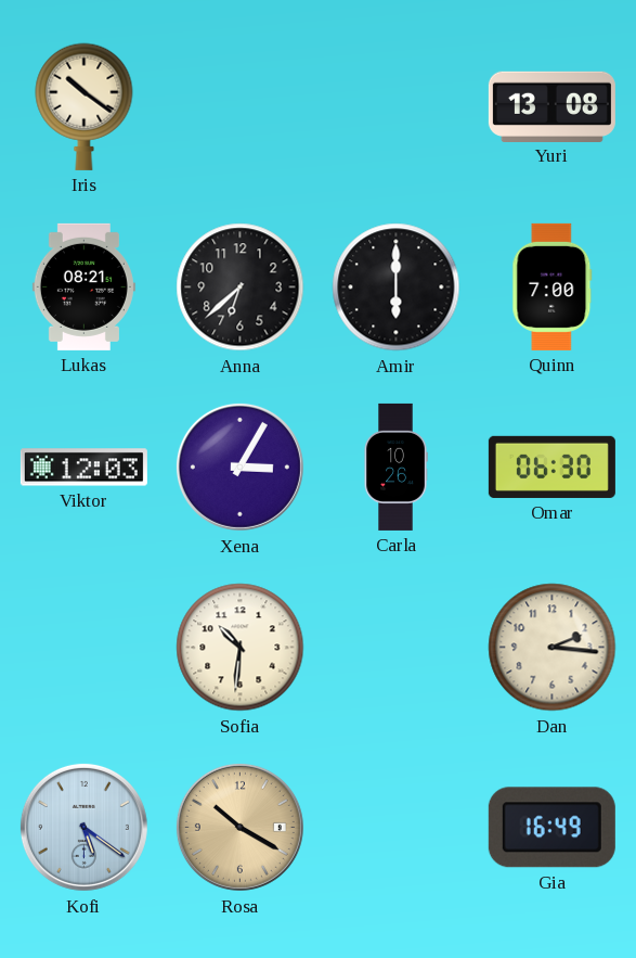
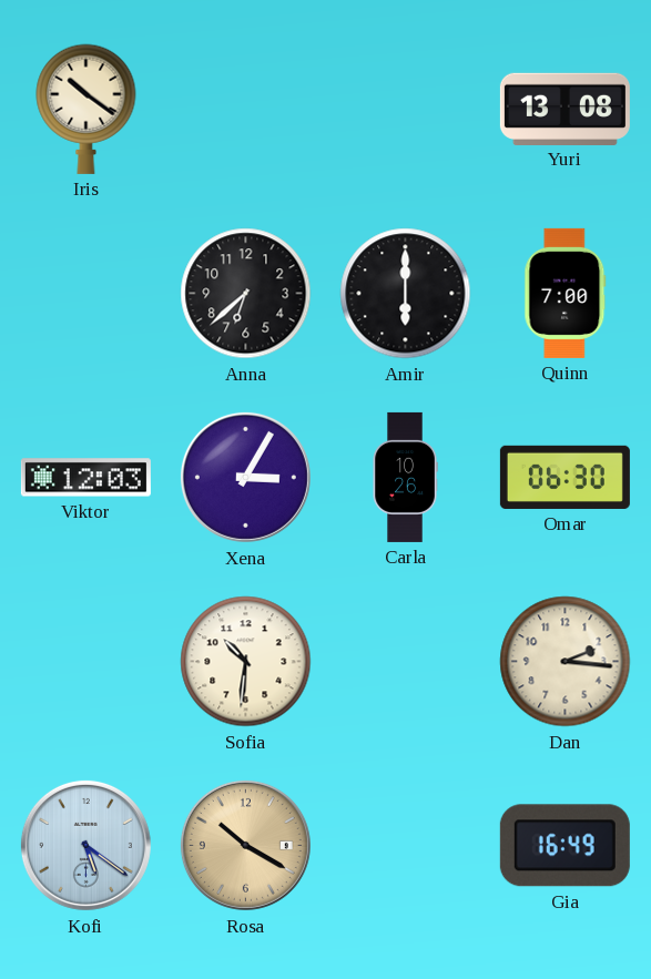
Lukas: 08:21 -> none (83, 286)
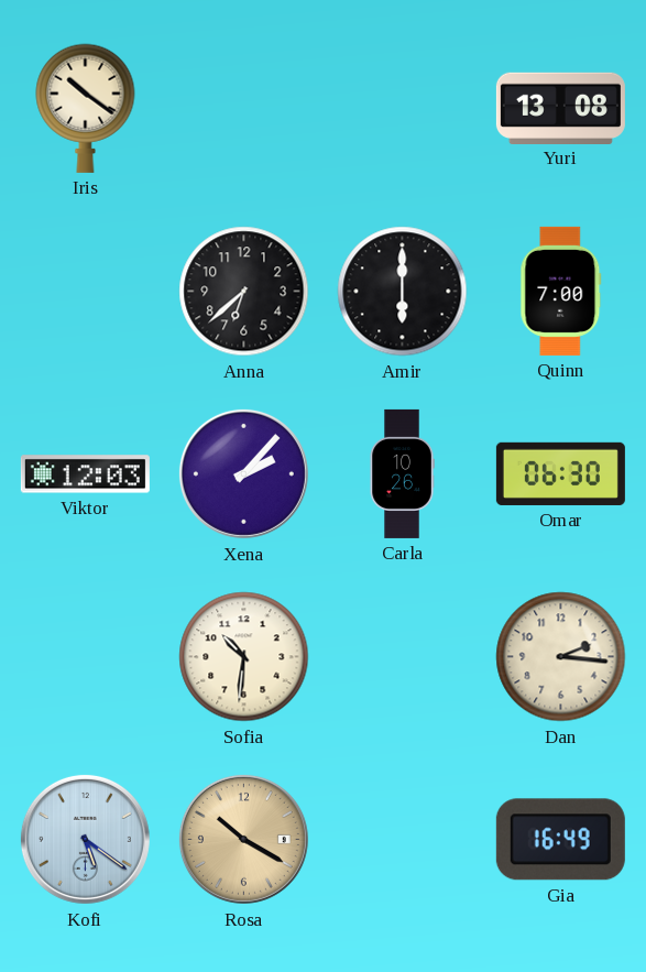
Xena: 3:05 -> 2:07 (243, 473)
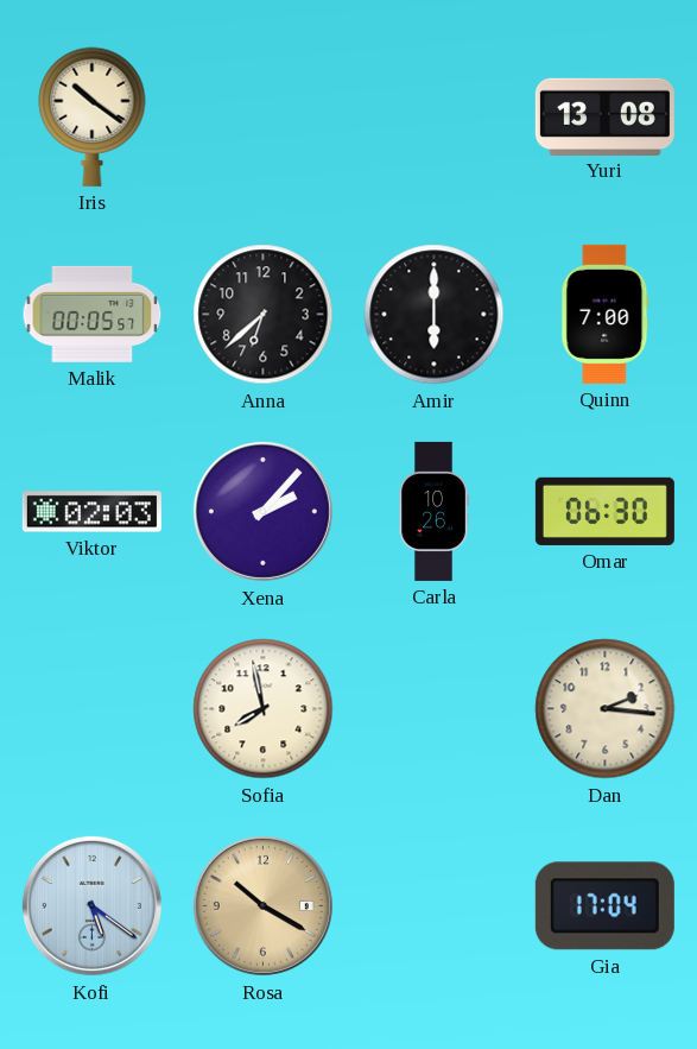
Malik: none -> 00:05 (93, 314)
Viktor: 12:03 -> 02:03 (91, 512)
Sofia: 10:31 -> 7:58 (264, 709)
Gia: 16:49 -> 17:04 (604, 906)
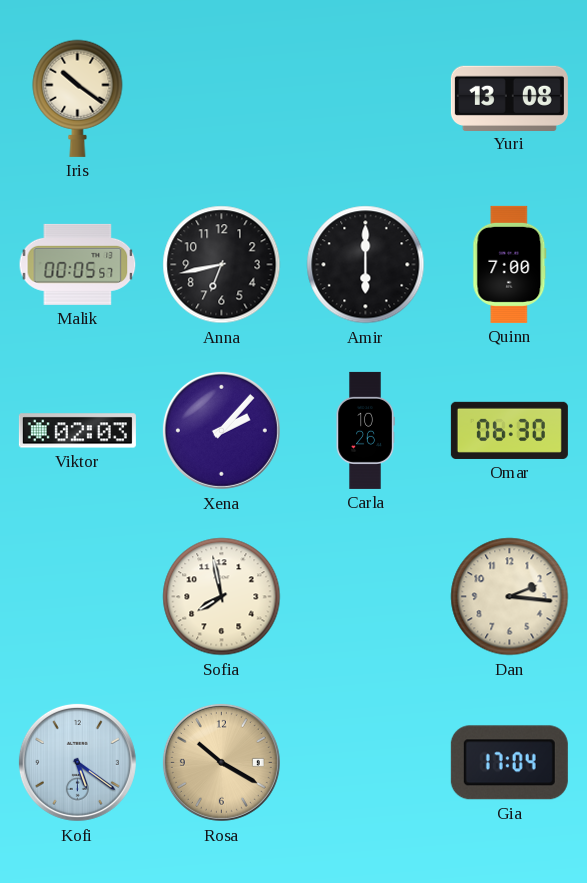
Anna: 6:38 -> 6:43 (222, 265)
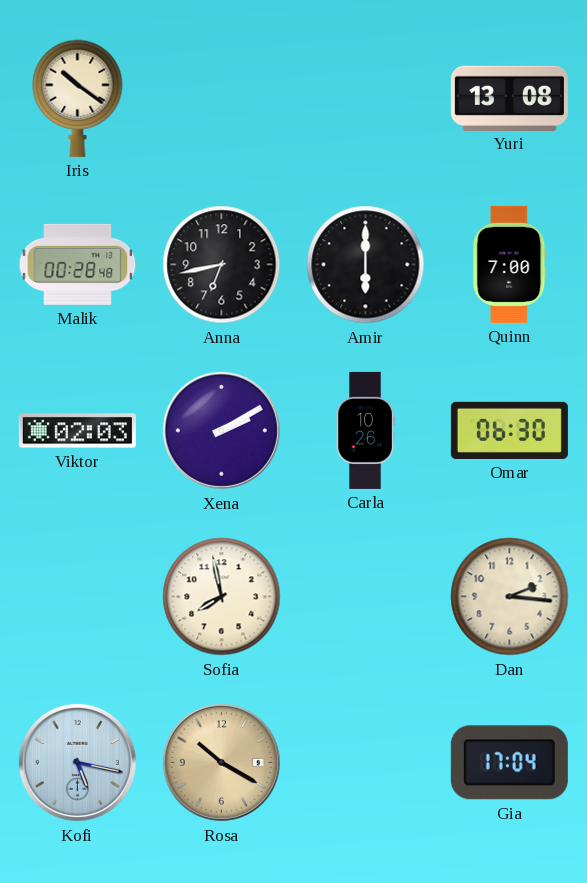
Malik: 00:05 -> 00:28 (78, 264)
Xena: 2:07 -> 2:10 (221, 430)
Kofi: 5:21 -> 5:17 (77, 762)
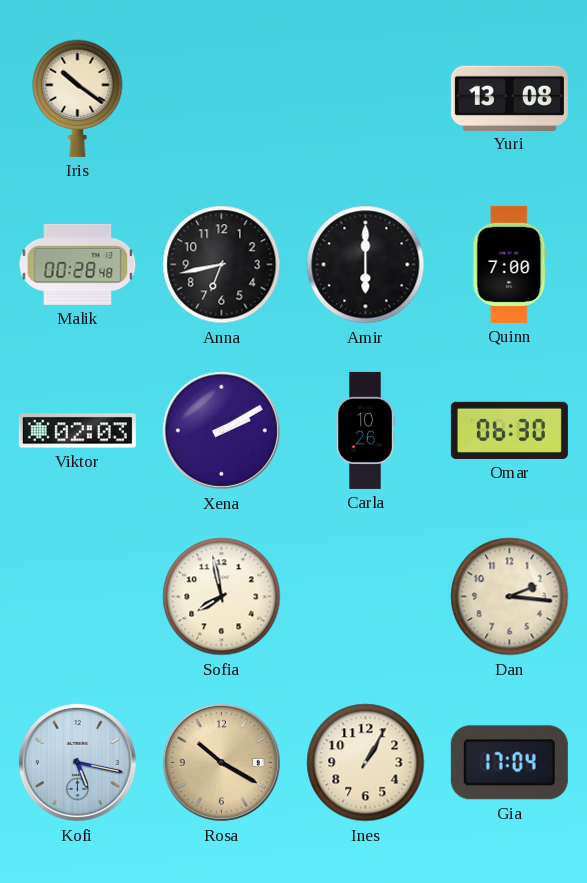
Ines: none -> 1:05 (366, 763)
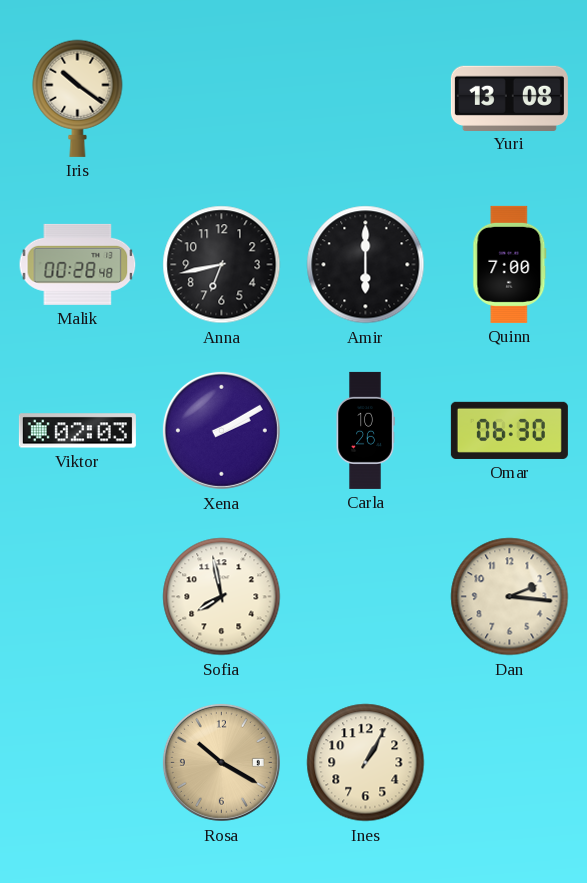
Kofi: 5:17 -> none (77, 762)
Gia: 17:04 -> none (509, 763)
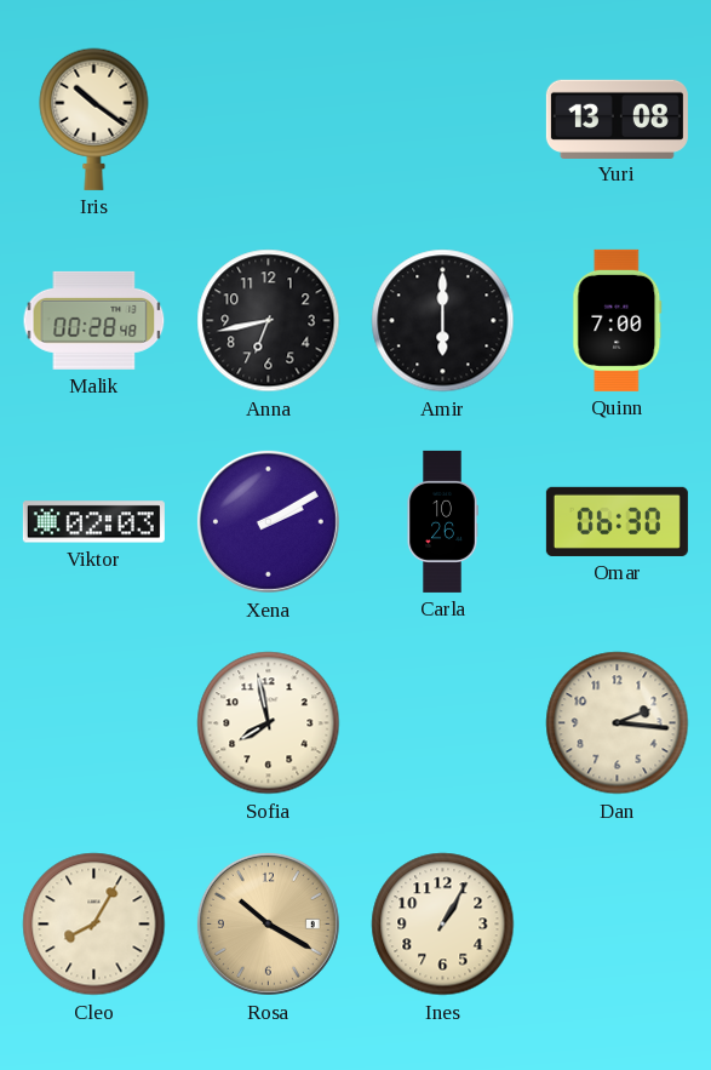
Cleo: none -> 8:05 (94, 925)
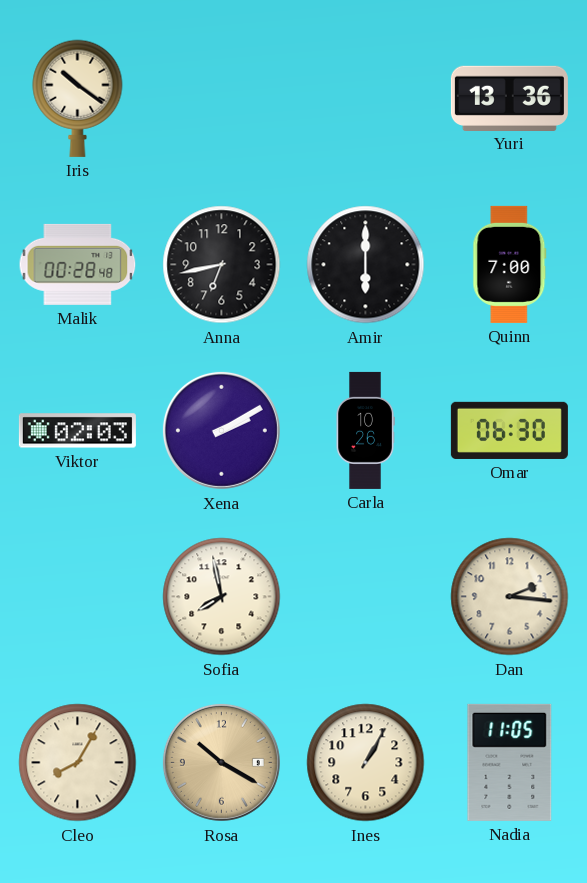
Yuri: 13:08 -> 13:36 (509, 98)
Nadia: none -> 11:05 (510, 762)
